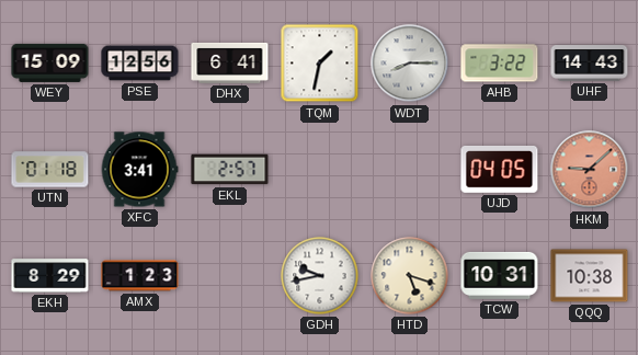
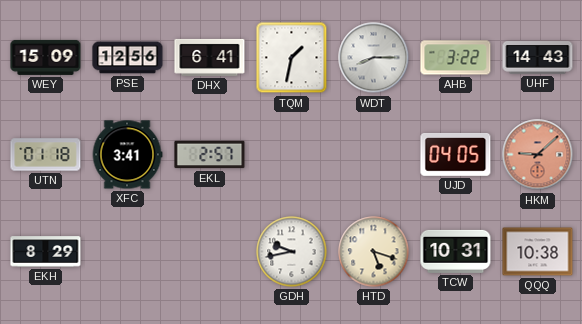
AMX: 1:23 -> none (140, 276)
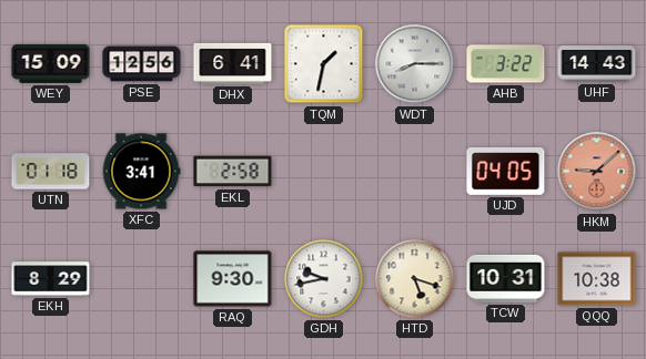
EKL: 2:57 -> 2:58 (233, 172)
RAQ: none -> 9:30 (233, 279)
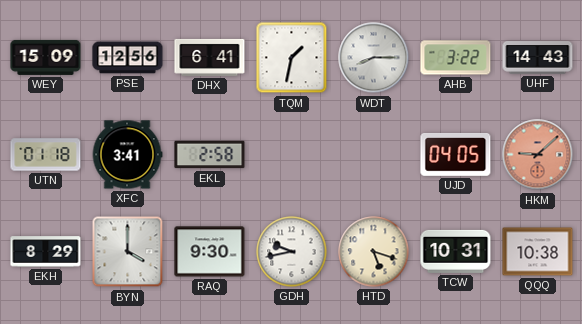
BYN: none -> 4:00 (128, 252)
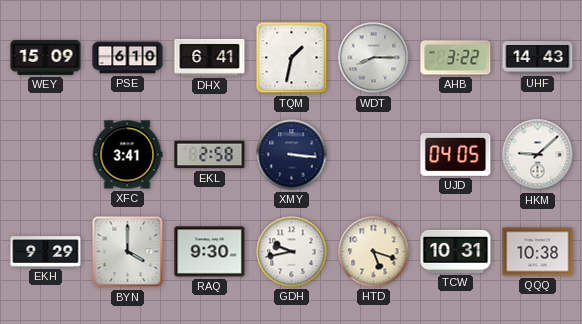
PSE: 12:56 -> 6:10 (128, 58)
UTN: 01:18 -> none (46, 155)
XMY: none -> 3:16 (292, 155)
HKM dial: salmon -> white (538, 155)
EKH: 8:29 -> 9:29 (46, 252)
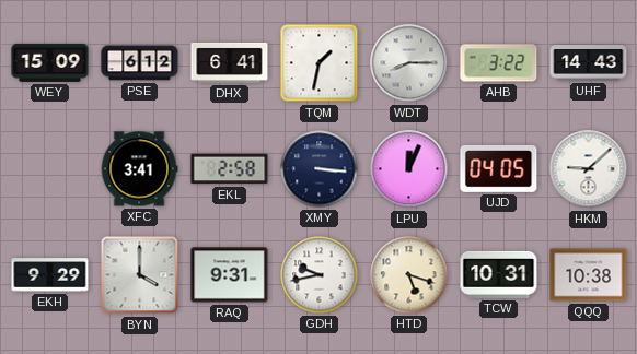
PSE: 6:10 -> 6:12 (140, 63)
LPU: none -> 12:04 (409, 169)
RAQ: 9:30 -> 9:31 (230, 275)
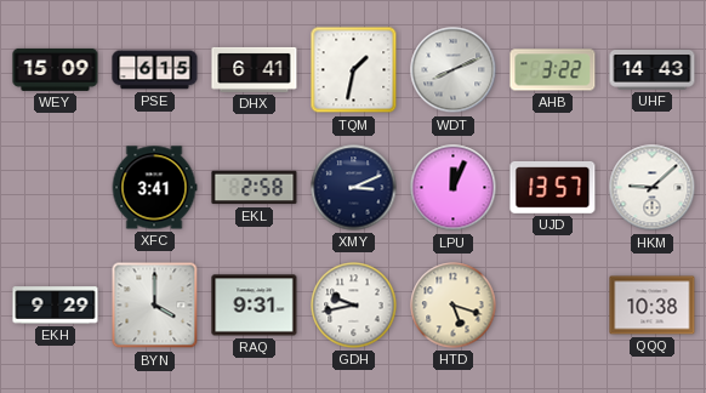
PSE: 6:12 -> 6:15 (155, 70)
WDT: 8:15 -> 8:11 (454, 70)
XMY: 3:16 -> 3:11 (354, 188)
UJD: 04:05 -> 13:57 (553, 188)
TCW: 10:31 -> none (499, 274)
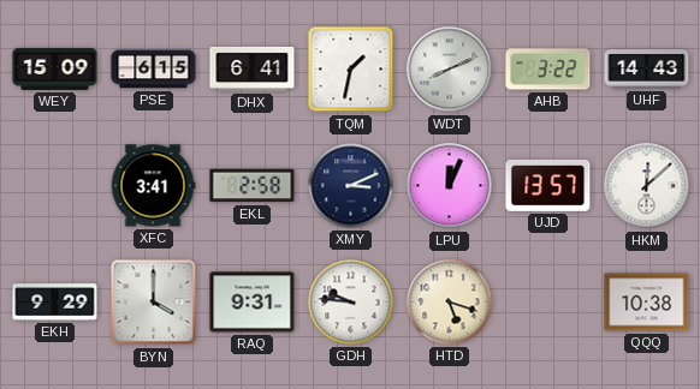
HKM: 9:08 -> 12:08 (647, 186)
GDH: 9:43 -> 9:46 (351, 303)
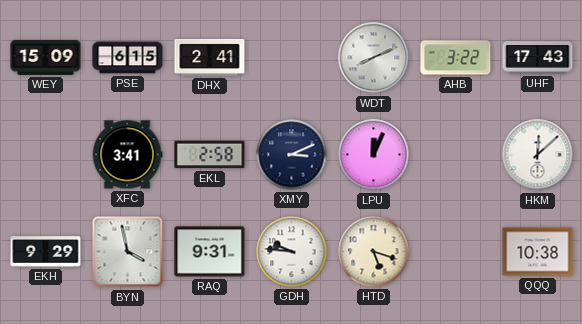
DHX: 6:41 -> 2:41 (210, 57)
TQM: 1:32 -> none (351, 70)
UHF: 14:43 -> 17:43 (538, 58)
UJD: 13:57 -> none (548, 186)
BYN: 4:00 -> 3:58 (128, 252)
